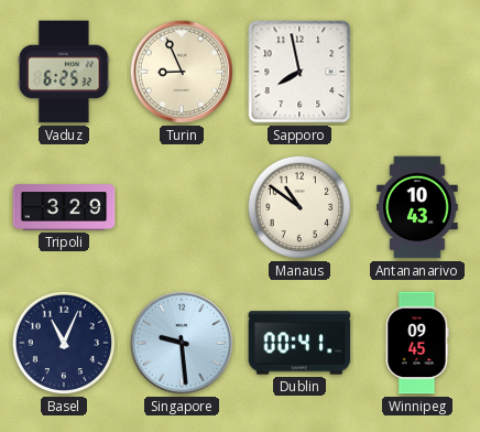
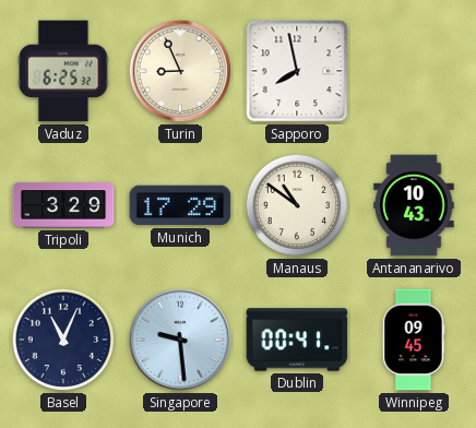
Munich: none -> 17:29 (180, 205)
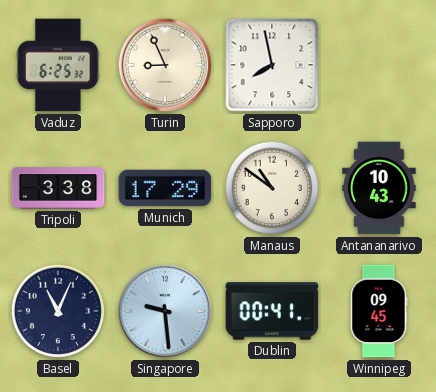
Tripoli: 3:29 -> 3:38 (58, 188)
